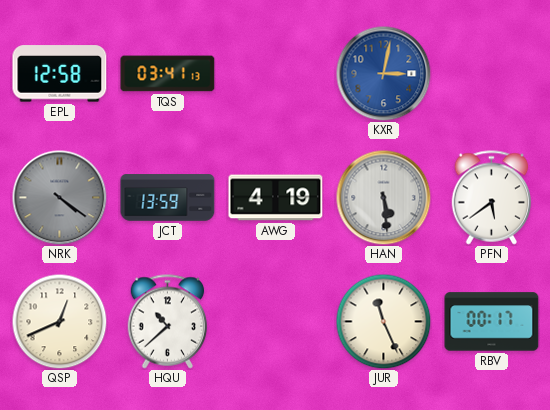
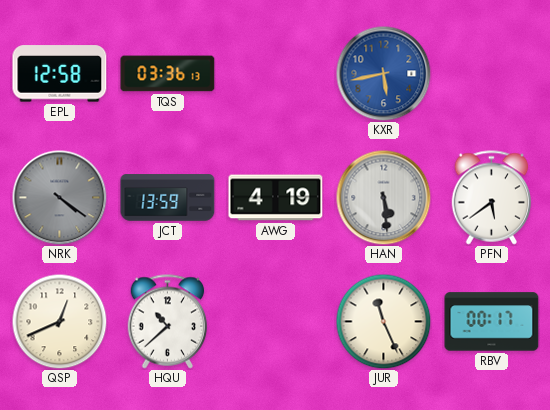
TQS: 03:41 -> 03:36 (168, 74)
KXR: 3:02 -> 5:43 (383, 73)
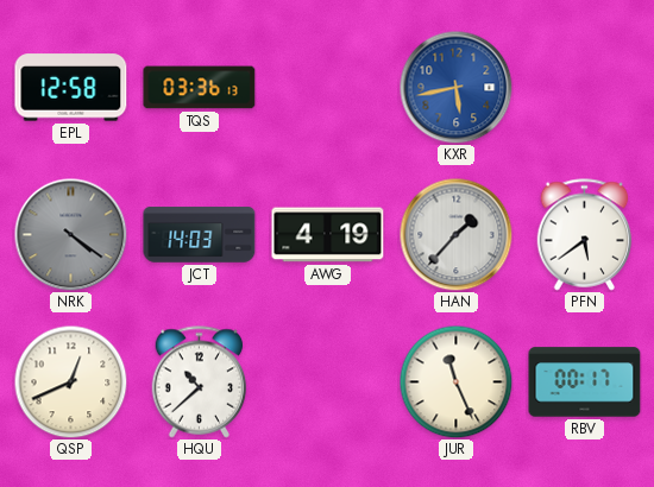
JCT: 13:59 -> 14:03 (200, 235)
HAN: 5:29 -> 1:37 (455, 234)
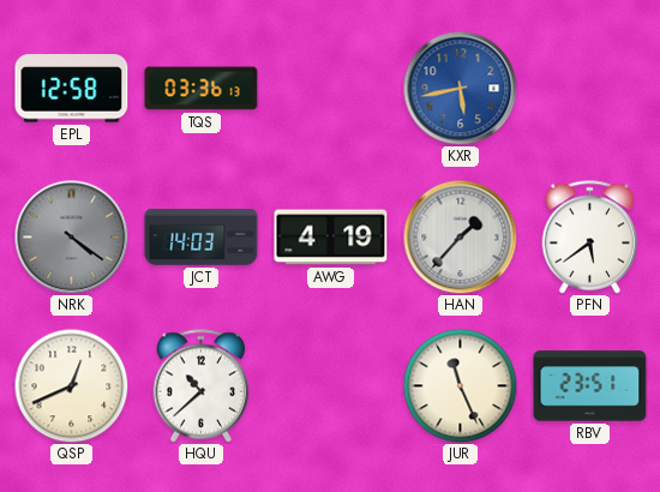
RBV: 00:17 -> 23:51 (590, 386)
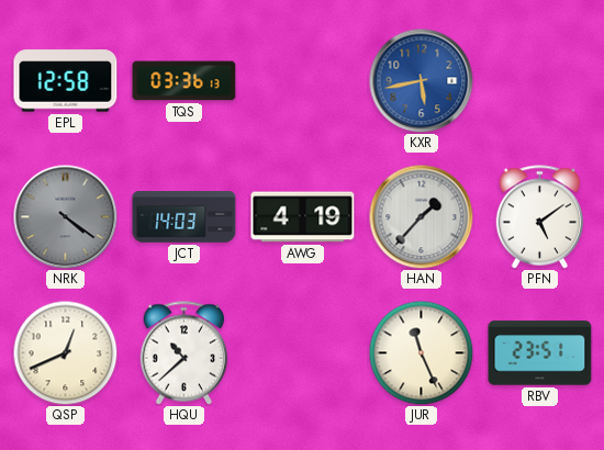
PFN: 5:39 -> 5:09 (540, 217)
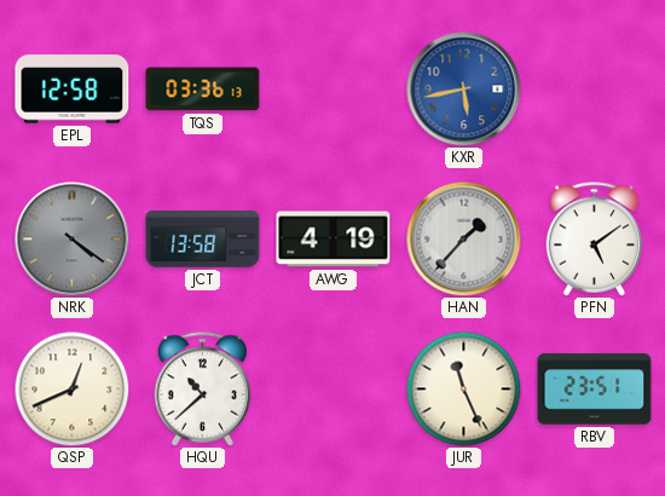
JCT: 14:03 -> 13:58 (203, 240)
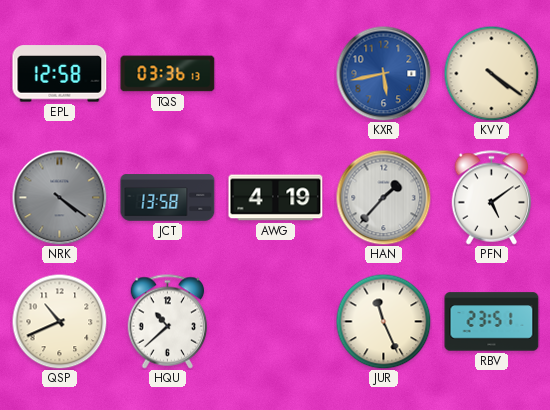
KVY: none -> 4:21 (491, 73)
QSP: 12:41 -> 10:41 (59, 321)
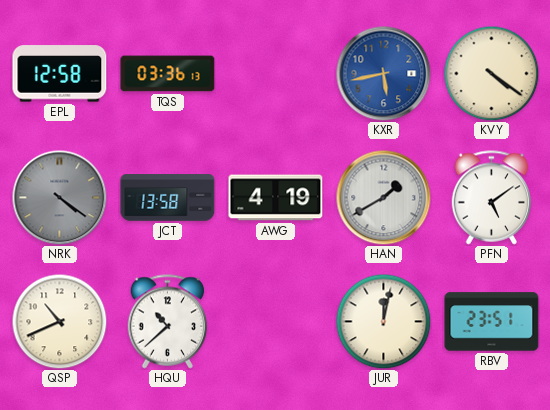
HAN: 1:37 -> 1:40 (383, 197)
JUR: 11:26 -> 12:02 (383, 321)
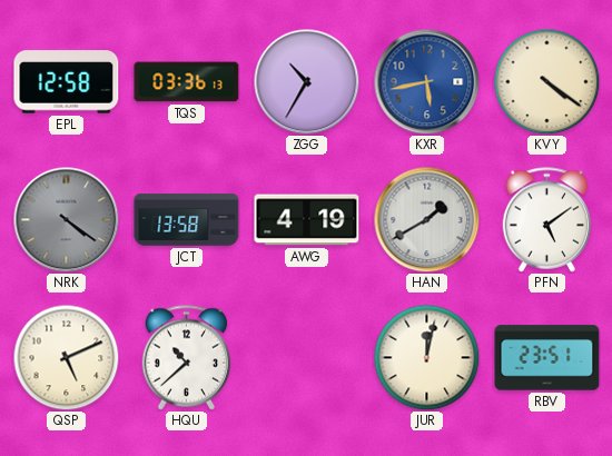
ZGG: none -> 10:35 (306, 81)
QSP: 10:41 -> 5:11 (66, 357)
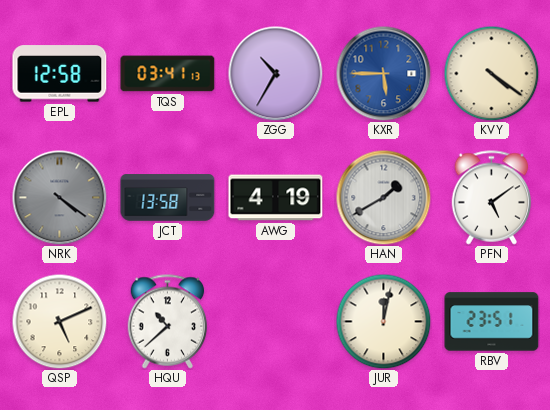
TQS: 03:36 -> 03:41 (168, 74)
KXR: 5:43 -> 5:45 (383, 73)
